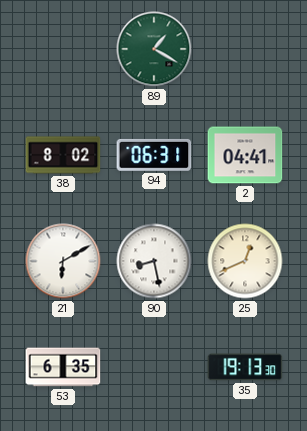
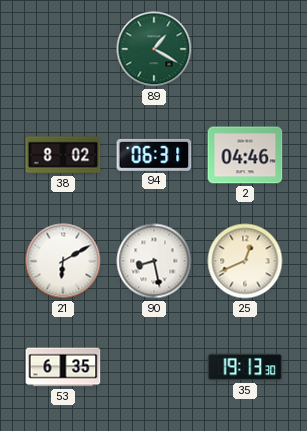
2: 04:41 -> 04:46 (245, 155)
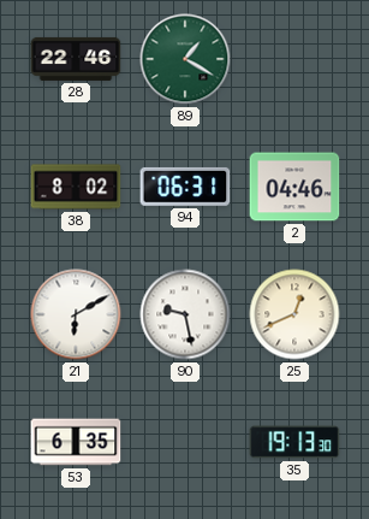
28: none -> 22:46 (76, 59)
90: 8:28 -> 9:28 (185, 314)
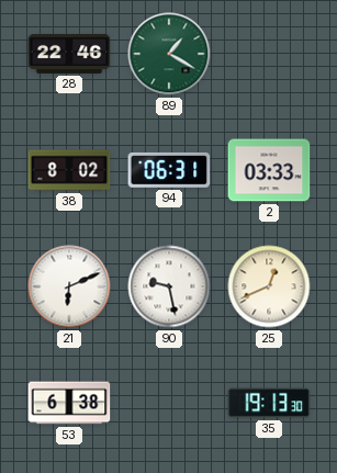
2: 04:46 -> 03:33 (269, 170)
21: 6:10 -> 6:11 (69, 286)
53: 6:35 -> 6:38 (69, 403)
